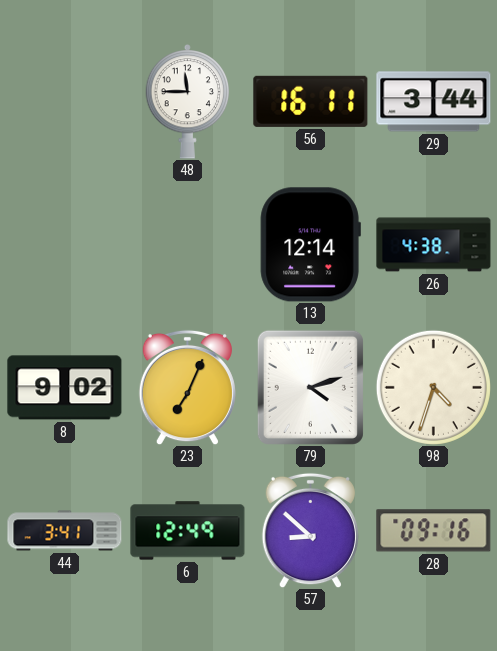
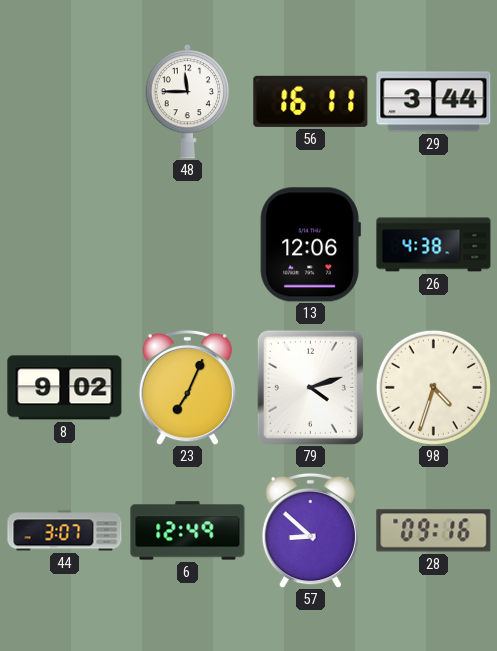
13: 12:14 -> 12:06 (310, 245)
44: 3:41 -> 3:07 (65, 531)
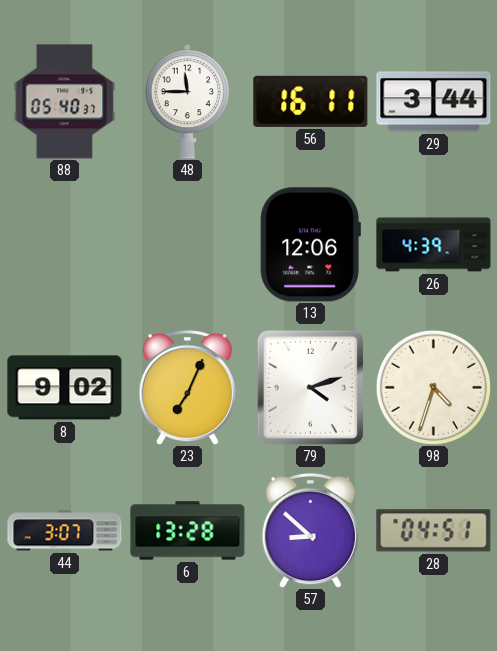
88: none -> 05:40 (65, 102)
26: 4:38 -> 4:39 (434, 245)
6: 12:49 -> 13:28 (188, 531)
28: 09:16 -> 04:51 (434, 531)
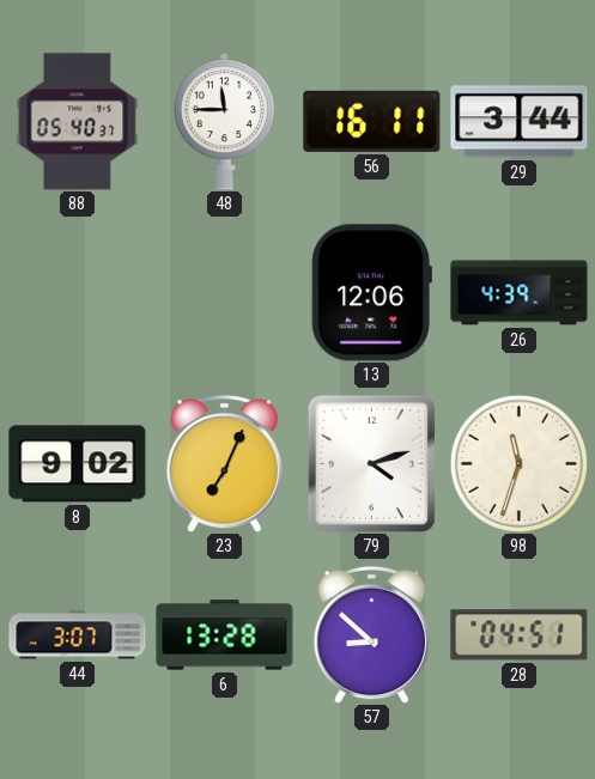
98: 4:33 -> 11:33 (518, 463)
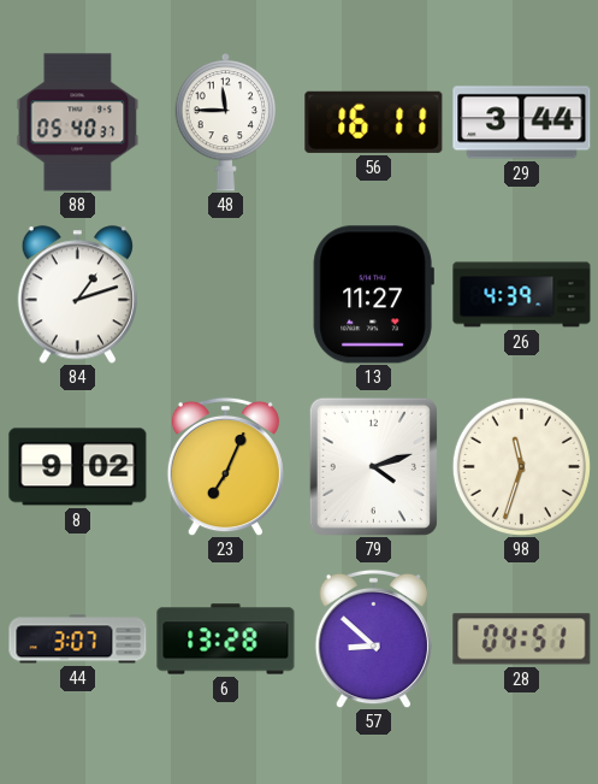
84: none -> 1:12 (77, 295)
13: 12:06 -> 11:27 (373, 295)
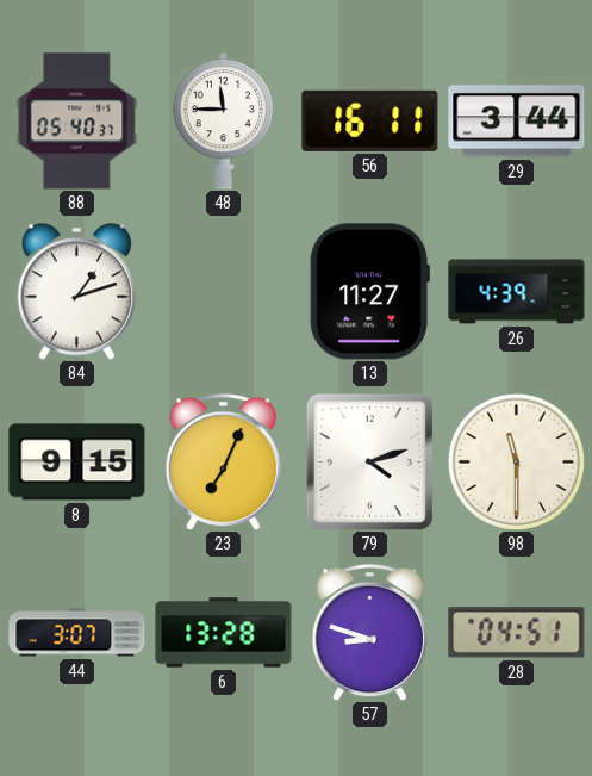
8: 9:02 -> 9:15 (77, 463)
98: 11:33 -> 11:30 (516, 461)
57: 8:52 -> 8:48 (369, 632)
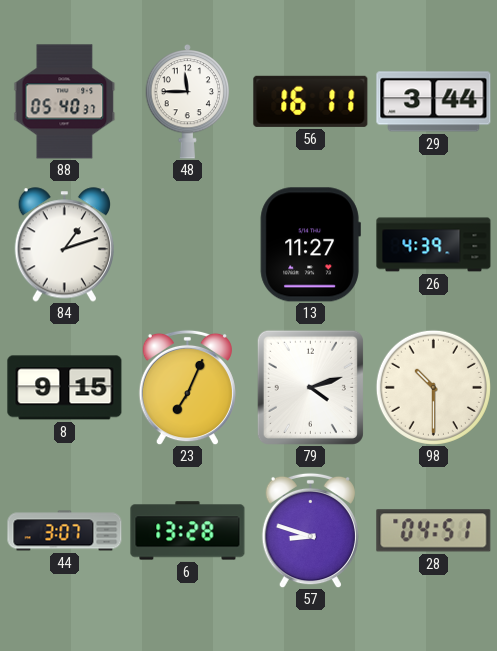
98: 11:30 -> 10:30 (433, 387)
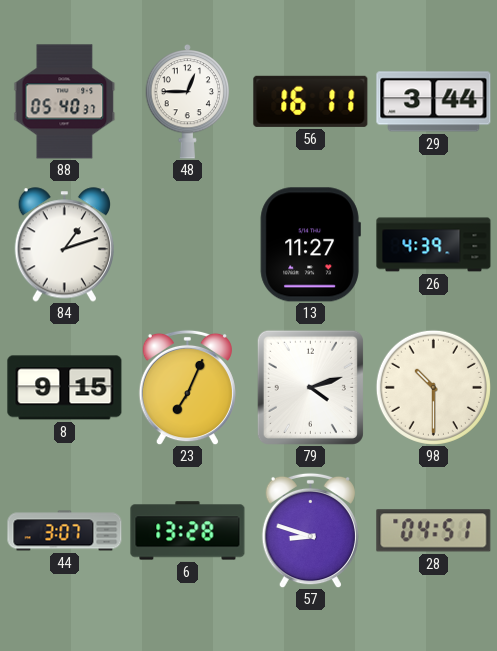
48: 11:45 -> 12:45 (188, 102)
